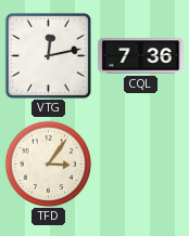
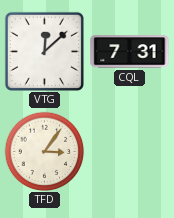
VTG: 12:13 -> 12:08 (44, 51)
CQL: 7:36 -> 7:31 (130, 52)
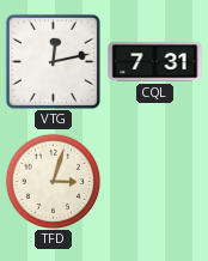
VTG: 12:08 -> 12:13 (53, 61)
TFD: 3:06 -> 3:03 (53, 181)
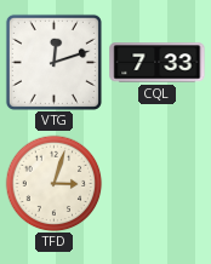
VTG: 12:13 -> 12:12 (53, 62)
CQL: 7:31 -> 7:33 (158, 63)
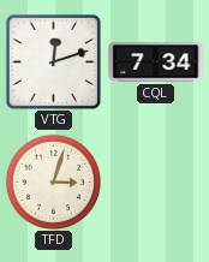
CQL: 7:33 -> 7:34 (156, 62)
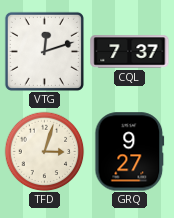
CQL: 7:34 -> 7:37 (130, 52)
GRQ: none -> 9:27 (130, 152)
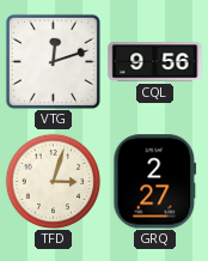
CQL: 7:37 -> 9:56 (155, 62)
GRQ: 9:27 -> 2:27 (155, 182)
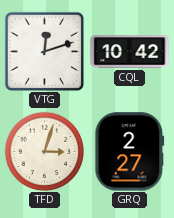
CQL: 9:56 -> 10:42 (130, 52)
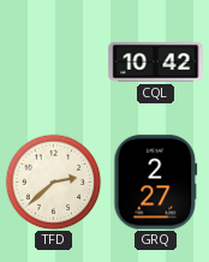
VTG: 12:12 -> none (44, 51)
TFD: 3:03 -> 2:38 (53, 181)
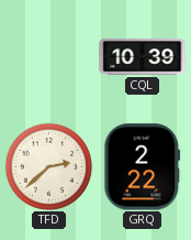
CQL: 10:42 -> 10:39 (143, 57)
GRQ: 2:27 -> 2:22 (143, 167)
